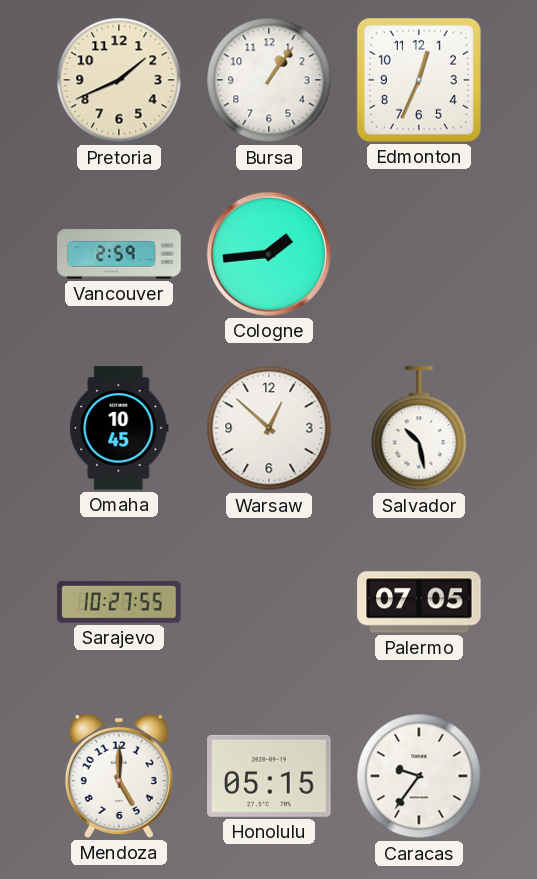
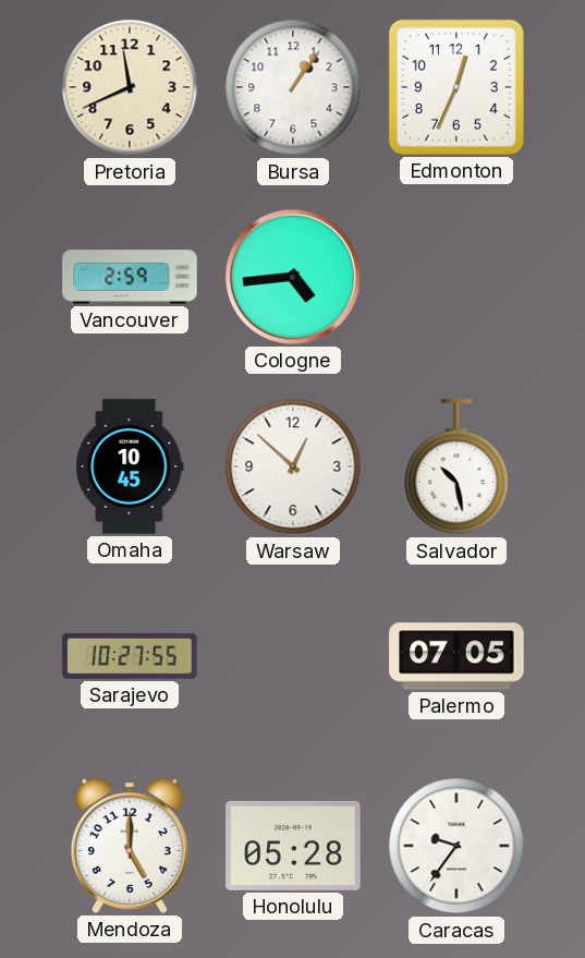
Pretoria: 1:41 -> 11:41 (130, 87)
Cologne: 1:44 -> 4:44 (293, 277)
Honolulu: 05:15 -> 05:28 (293, 846)
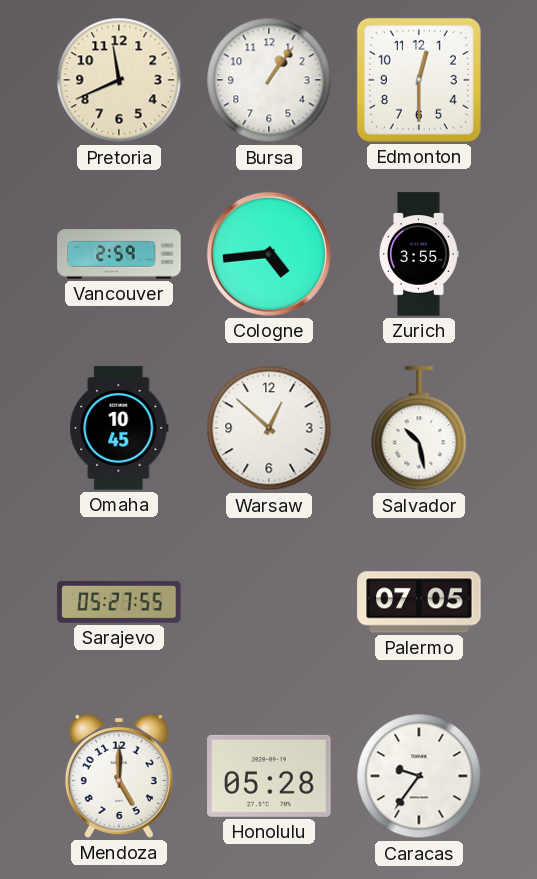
Edmonton: 12:34 -> 12:30 (419, 80)
Zurich: none -> 3:55 (419, 254)
Sarajevo: 10:27 -> 05:27 (119, 602)
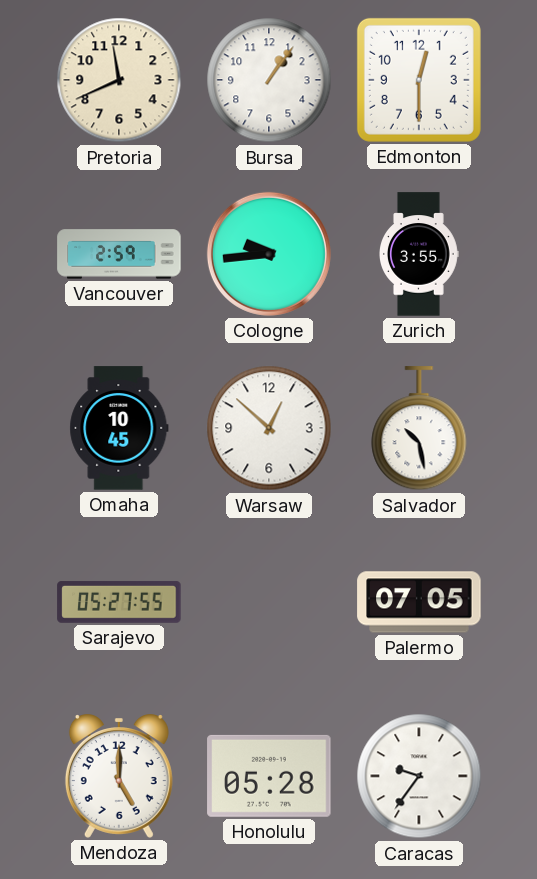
Cologne: 4:44 -> 9:44 (269, 254)
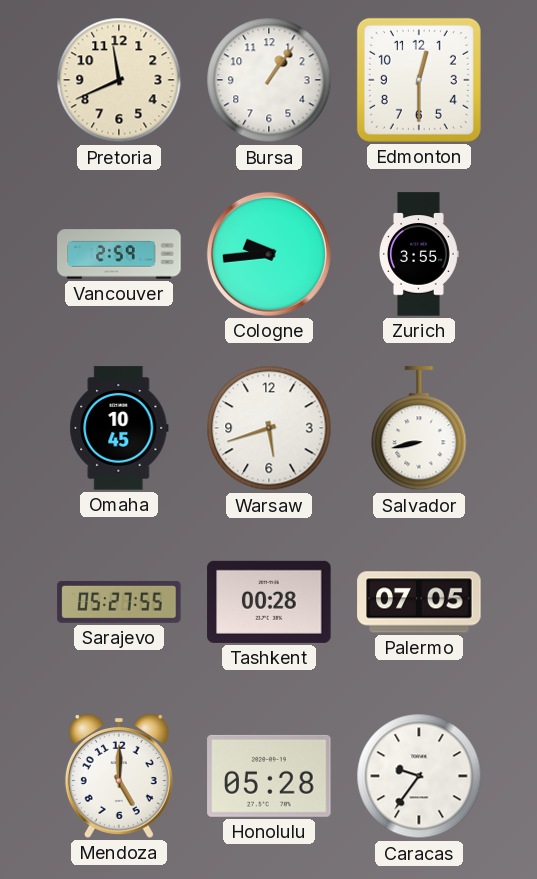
Warsaw: 12:52 -> 5:42 (269, 428)
Salvador: 10:28 -> 8:43 (419, 429)
Tashkent: none -> 00:28 (269, 602)
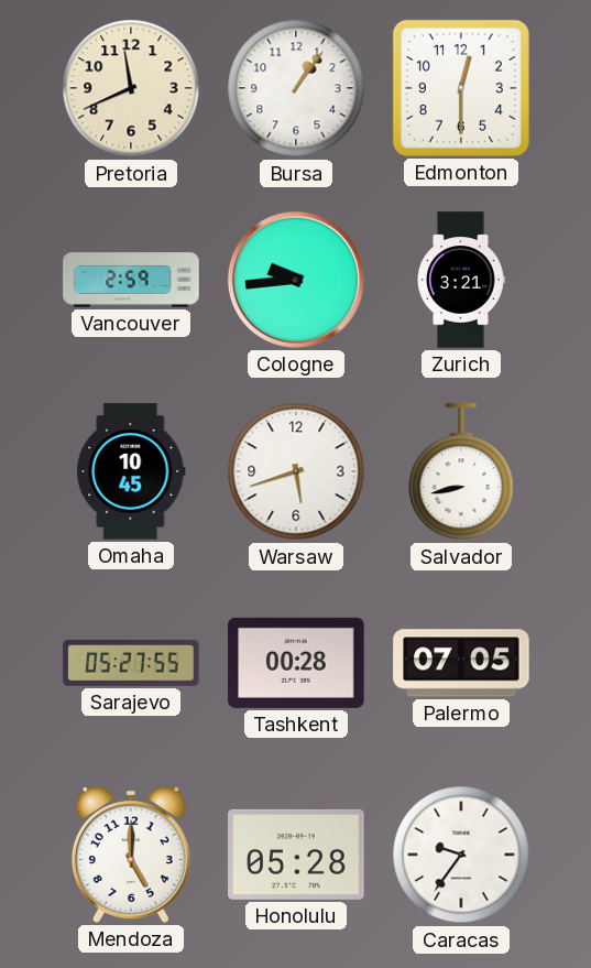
Zurich: 3:55 -> 3:21 (461, 280)
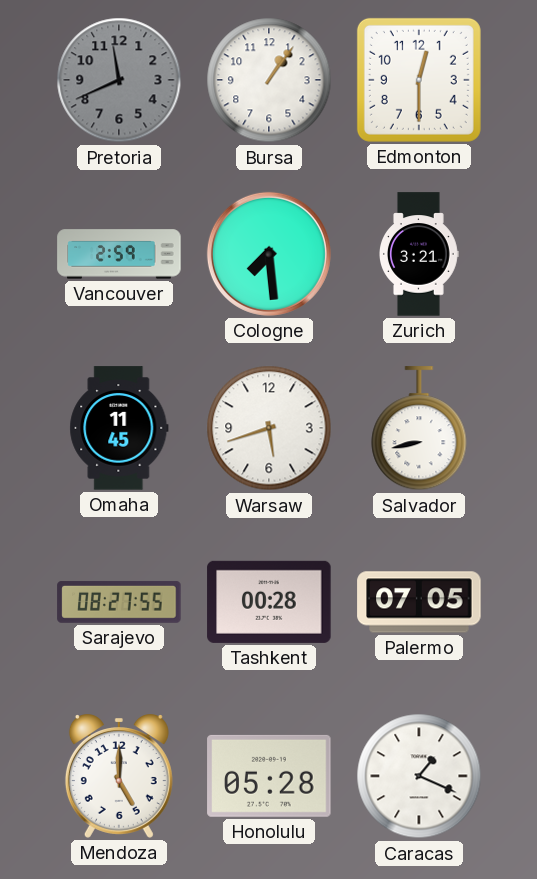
Pretoria dial: cream -> grey (119, 80)
Cologne: 9:44 -> 7:29 (269, 254)
Omaha: 10:45 -> 11:45 (119, 428)
Sarajevo: 05:27 -> 08:27 (119, 602)
Caracas: 9:36 -> 1:19 (419, 776)
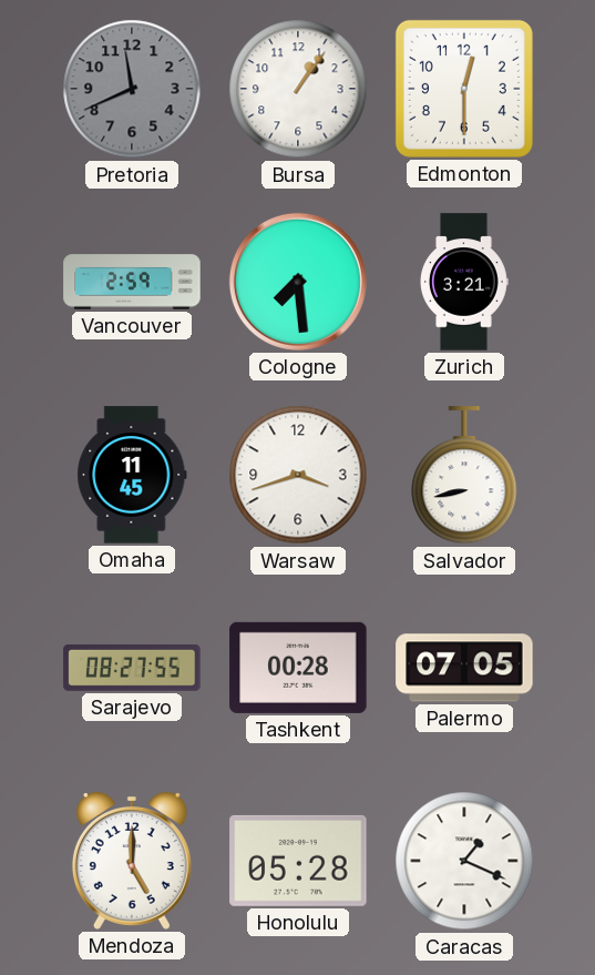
Warsaw: 5:42 -> 3:42 (298, 475)
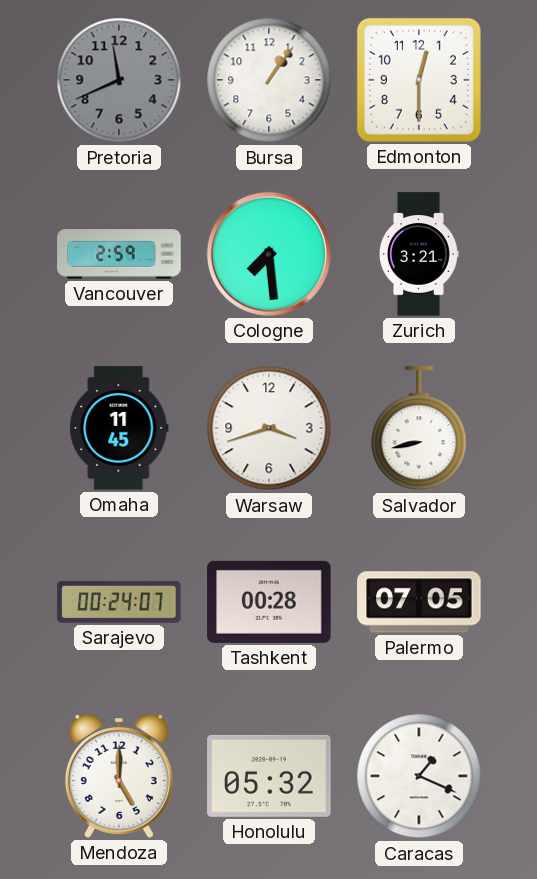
Sarajevo: 08:27 -> 00:24 (119, 602)
Honolulu: 05:28 -> 05:32 (269, 776)
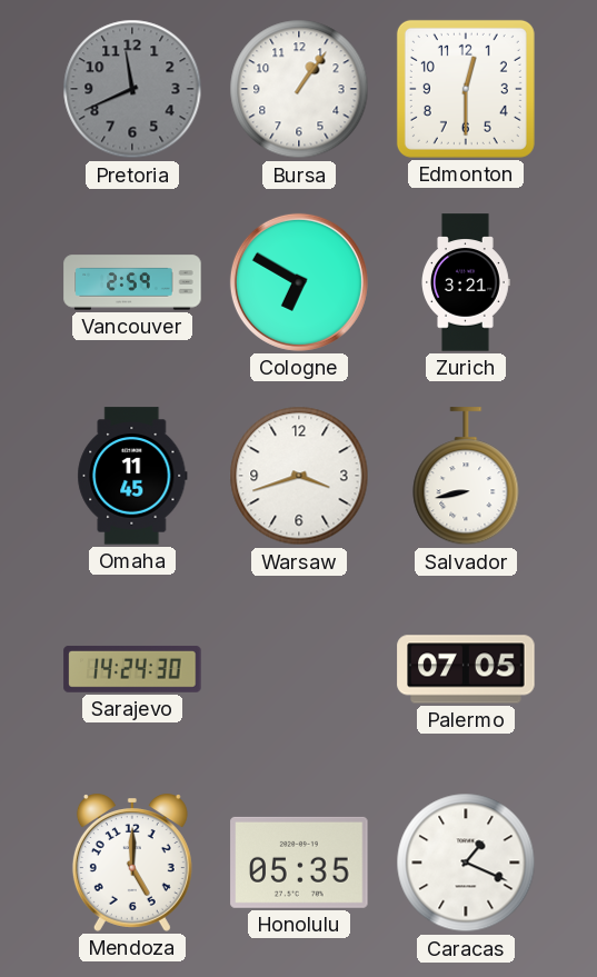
Cologne: 7:29 -> 6:50 (299, 282)
Sarajevo: 00:24 -> 14:24 (132, 669)
Tashkent: 00:28 -> none (269, 602)
Honolulu: 05:32 -> 05:35 (299, 863)
